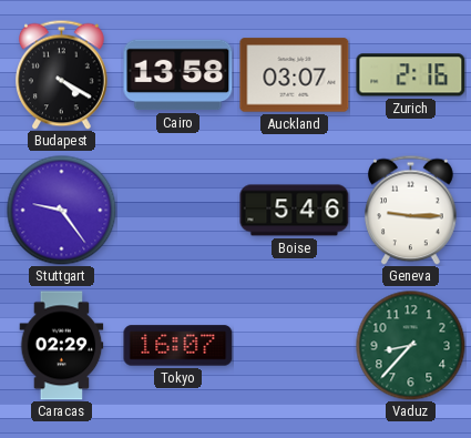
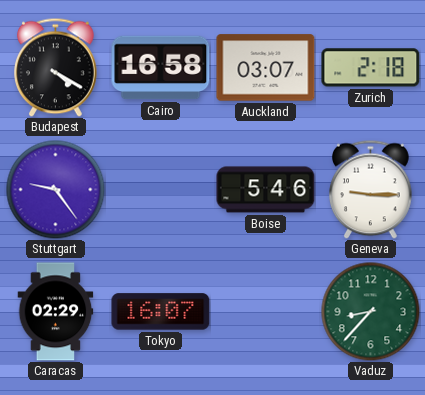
Cairo: 13:58 -> 16:58 (161, 68)
Zurich: 2:16 -> 2:18 (371, 68)
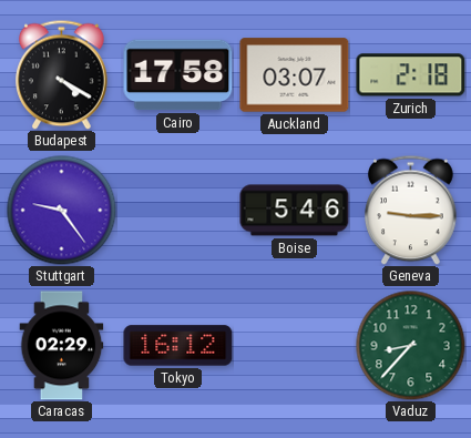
Cairo: 16:58 -> 17:58 (178, 75)
Tokyo: 16:07 -> 16:12 (178, 346)
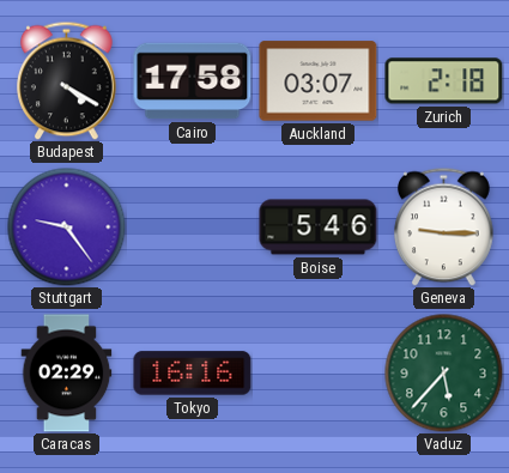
Tokyo: 16:12 -> 16:16 (193, 374)
Vaduz: 8:37 -> 5:37 (444, 374)
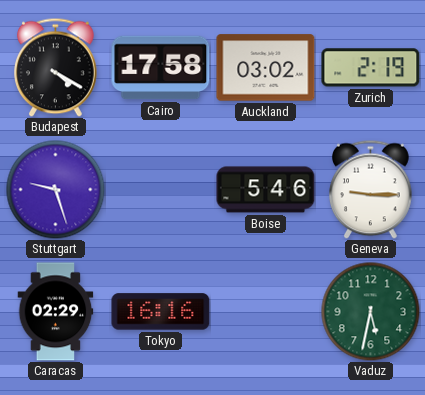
Auckland: 03:07 -> 03:02 (266, 68)
Zurich: 2:18 -> 2:19 (371, 68)
Stuttgart: 9:24 -> 9:27 (56, 190)
Vaduz: 5:37 -> 5:32 (371, 312)
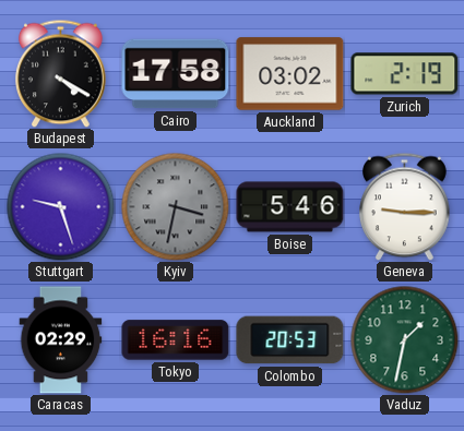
Kyiv: none -> 3:32 (176, 207)
Colombo: none -> 20:53 (290, 340)
Vaduz: 5:32 -> 1:32 (405, 340)
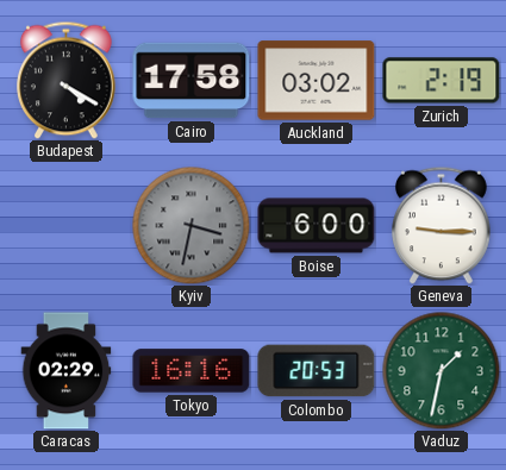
Stuttgart: 9:27 -> none (61, 207)
Boise: 5:46 -> 6:00 (317, 226)
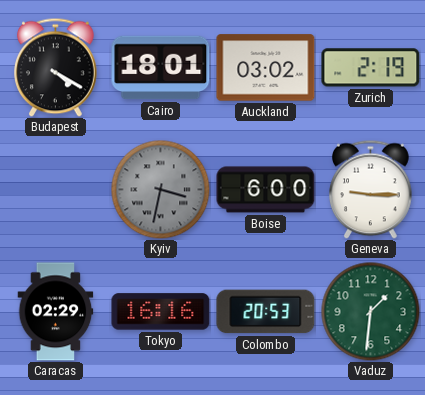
Cairo: 17:58 -> 18:01 (161, 68)
Vaduz: 1:32 -> 1:31 (371, 312)
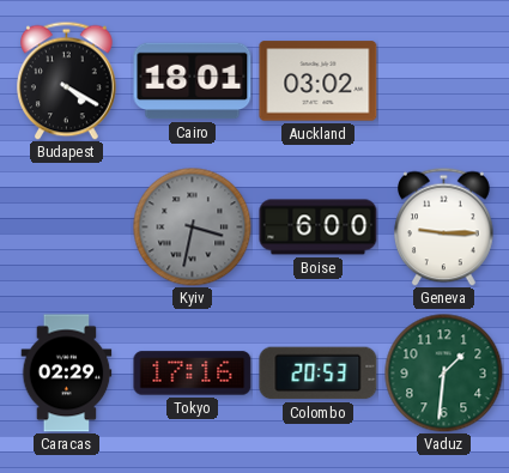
Zurich: 2:19 -> none (371, 68)
Tokyo: 16:16 -> 17:16 (193, 374)
